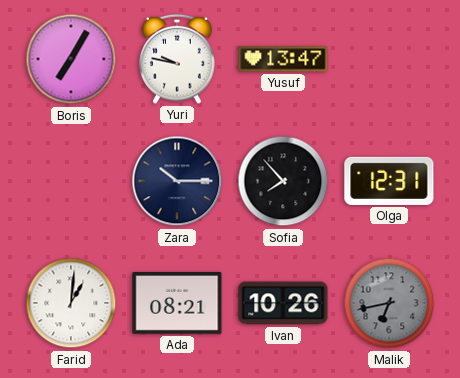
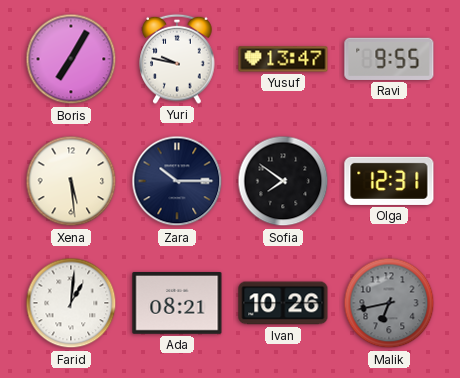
Ravi: none -> 9:55 (389, 59)
Xena: none -> 5:29 (71, 181)
Sofia: 7:53 -> 7:51 (283, 181)
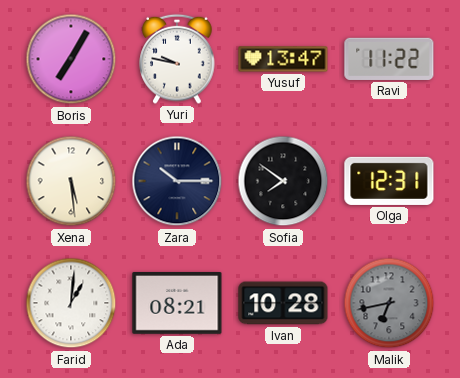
Ravi: 9:55 -> 11:22 (389, 59)
Ivan: 10:26 -> 10:28 (283, 303)
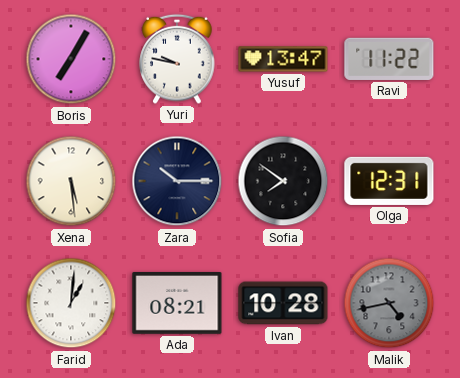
Malik: 6:43 -> 4:43 (389, 303)
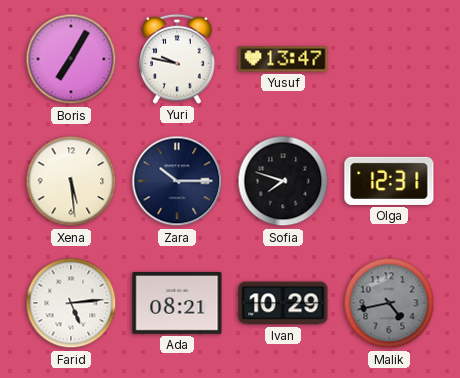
Ravi: 11:22 -> none (389, 59)
Sofia: 7:51 -> 7:48 (283, 181)
Farid: 1:01 -> 5:14 (71, 303)
Ivan: 10:28 -> 10:29 (283, 303)
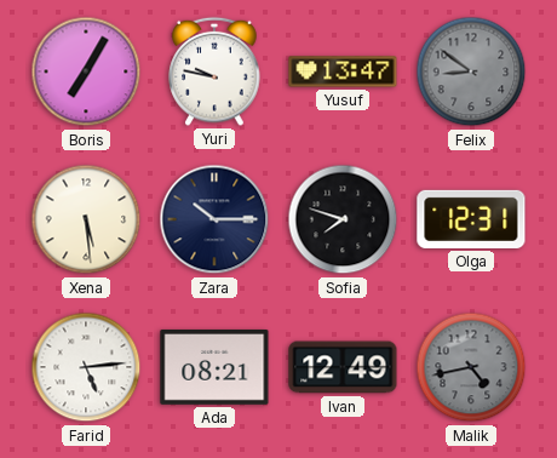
Felix: none -> 8:51 (471, 71)
Ivan: 10:29 -> 12:49 (343, 367)
